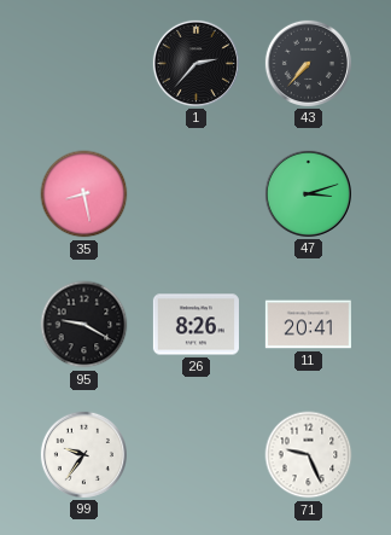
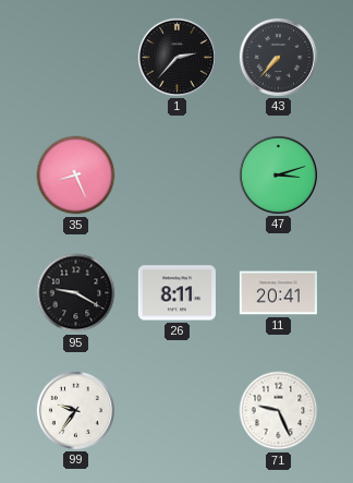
35: 8:28 -> 8:26 (76, 176)
26: 8:26 -> 8:11 (176, 293)
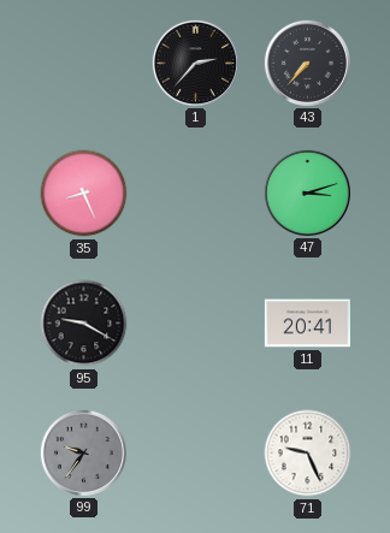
26: 8:11 -> none (176, 293)
99 dial: white -> grey (83, 452)
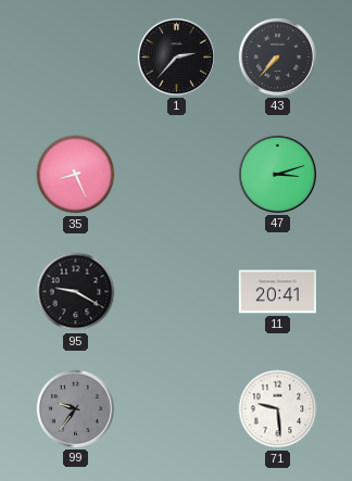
71: 9:26 -> 9:29 (278, 409)
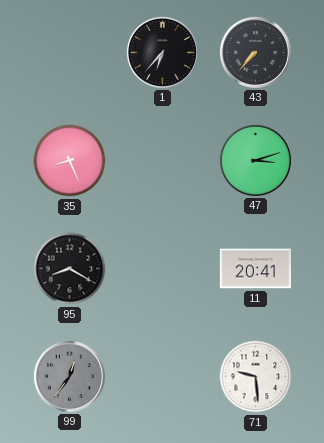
1: 2:37 -> 6:37 (162, 52)
95: 9:20 -> 8:20 (70, 269)
99: 9:36 -> 12:36 (69, 376)
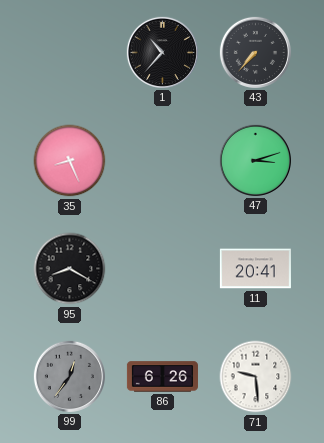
1: 6:37 -> 10:37 (162, 52)
86: none -> 6:26 (162, 377)
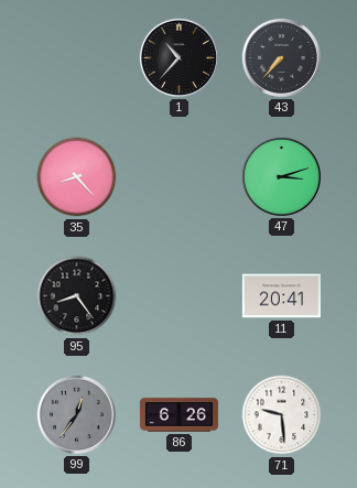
35: 8:26 -> 8:23 (77, 177)
95: 8:20 -> 8:24 (77, 296)
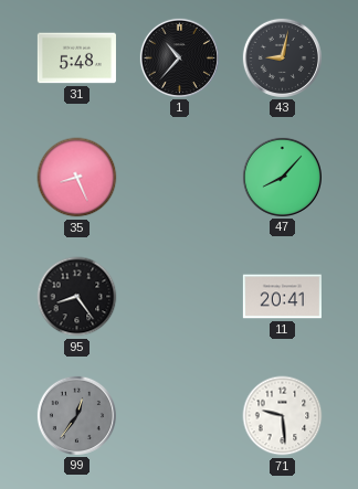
31: none -> 5:48 (76, 59)
43: 7:37 -> 9:02 (282, 57)
35: 8:23 -> 8:26 (77, 178)
47: 3:12 -> 8:07 (282, 177)
86: 6:26 -> none (178, 415)
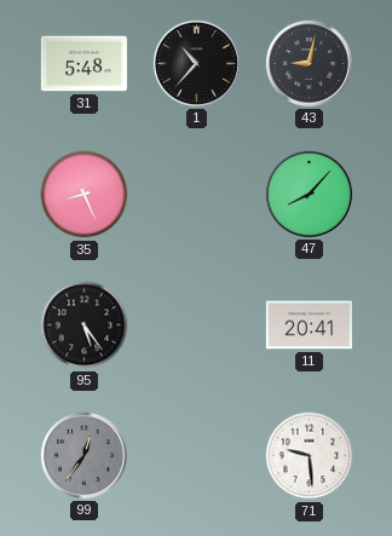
95: 8:24 -> 5:24 (85, 325)
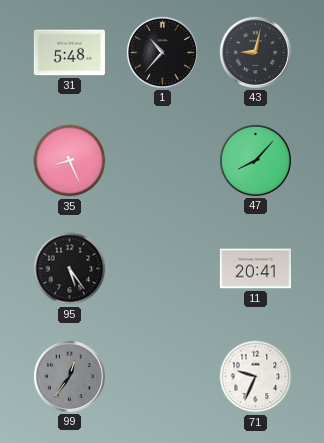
71: 9:29 -> 9:34 (256, 377)
